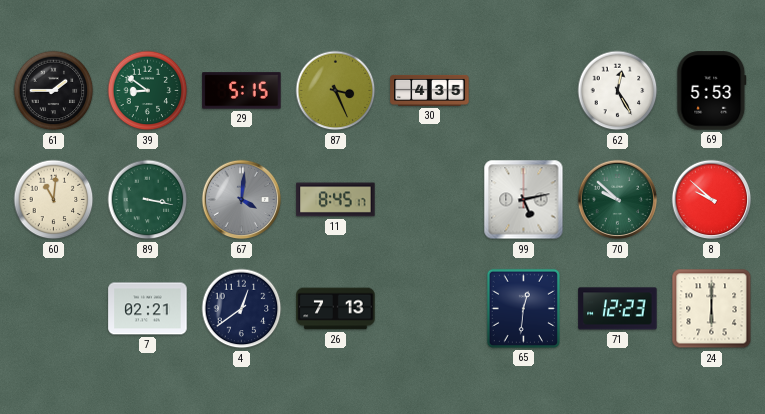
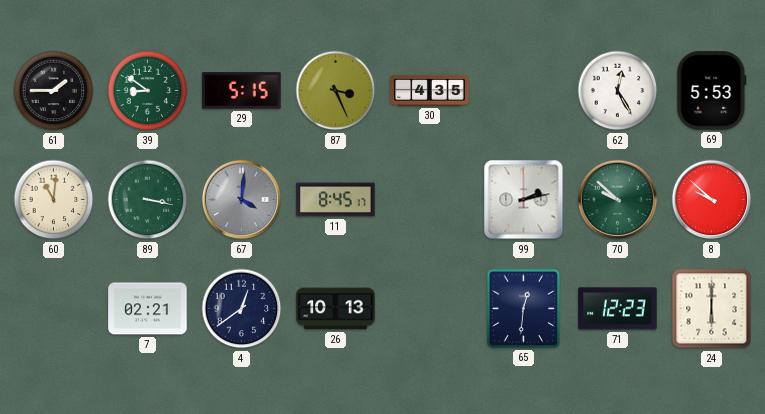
99: 5:13 -> 2:13 (524, 200)
26: 7:13 -> 10:13 (336, 309)
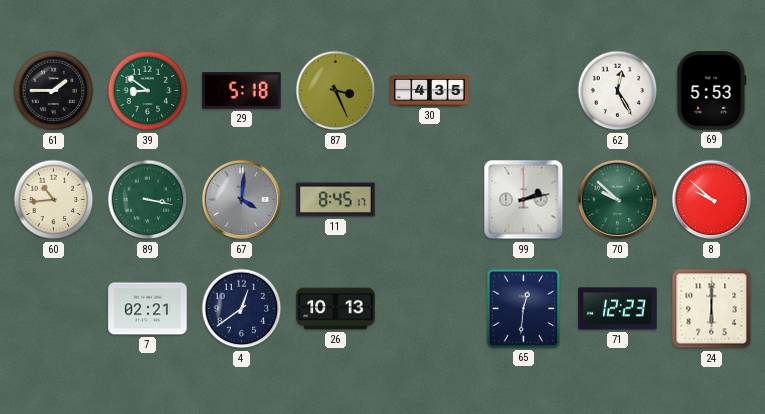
29: 5:15 -> 5:18 (242, 91)
60: 11:01 -> 10:44 (54, 200)
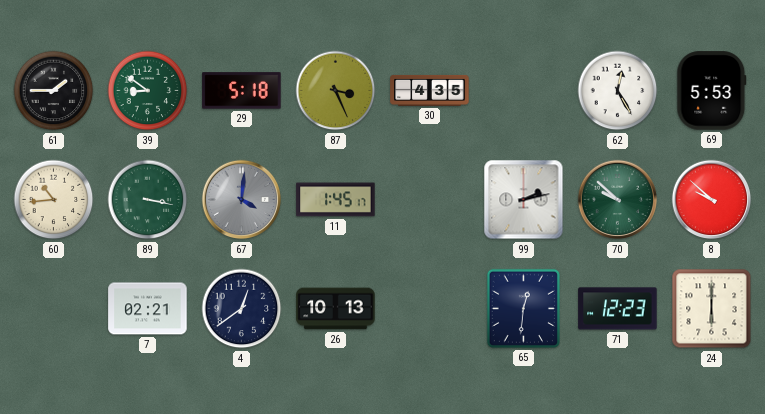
11: 8:45 -> 1:45 (336, 200)
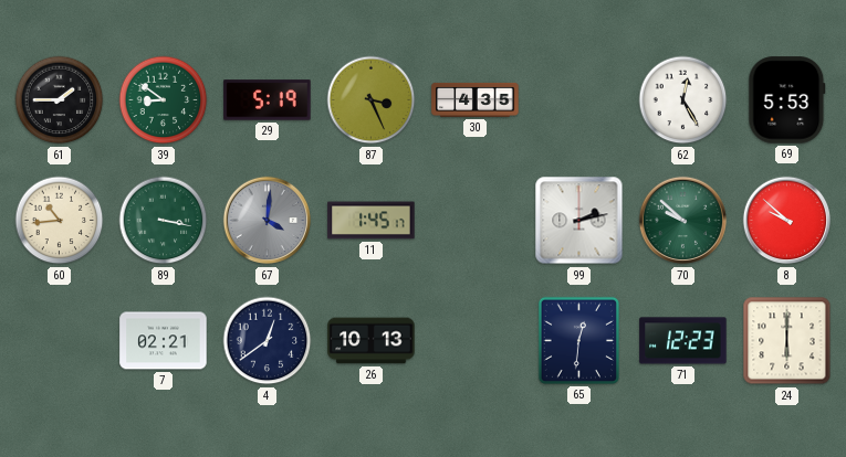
29: 5:18 -> 5:19 (268, 100)
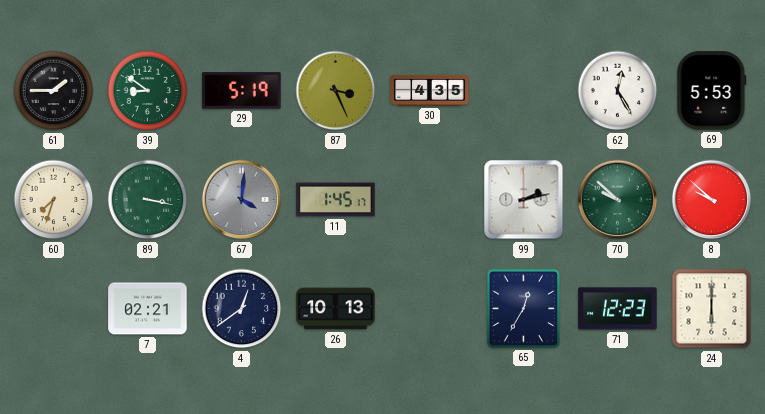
60: 10:44 -> 7:33 (54, 200)
65: 12:31 -> 12:35 (523, 308)
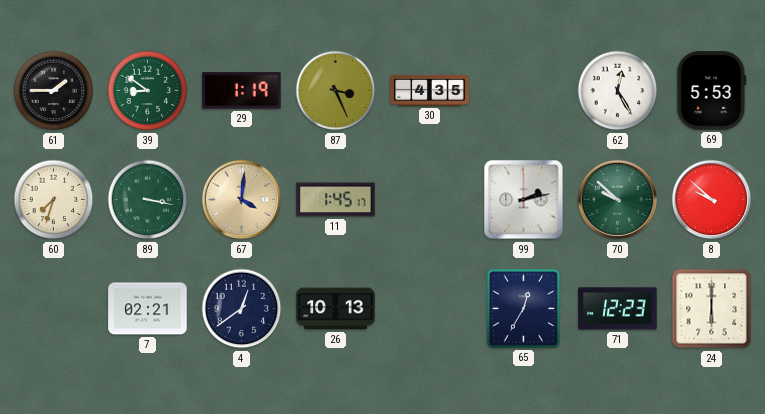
29: 5:19 -> 1:19 (242, 91)
67 dial: grey -> champagne (242, 200)
